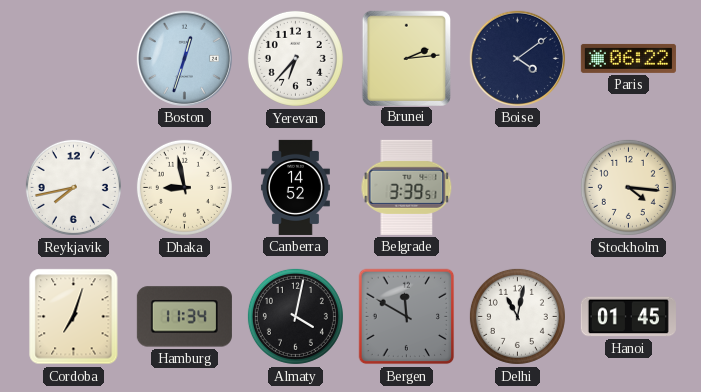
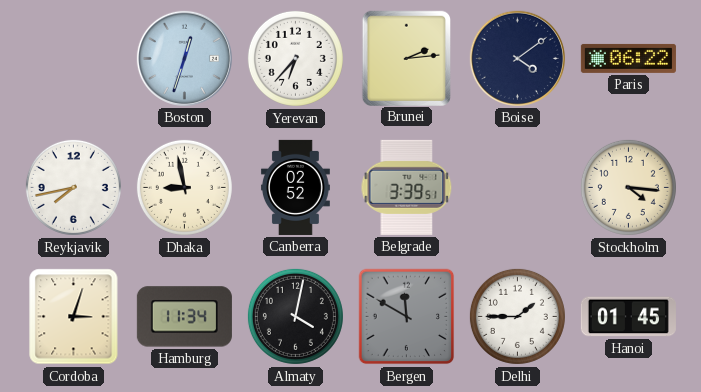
Canberra: 14:52 -> 02:52 (295, 187)
Cordoba: 7:03 -> 3:03 (74, 317)
Delhi: 11:02 -> 1:45 (517, 316)
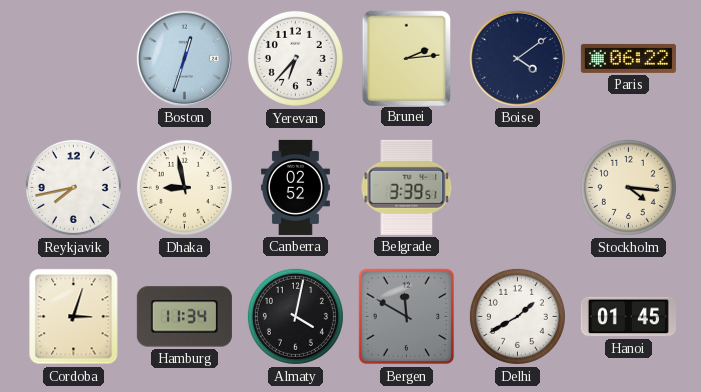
Delhi: 1:45 -> 1:40 (517, 316)
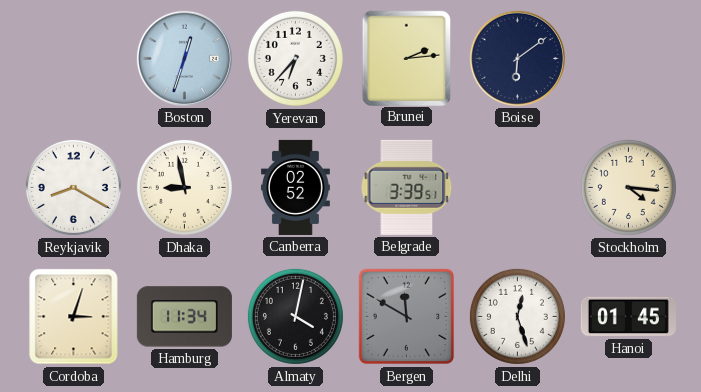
Boise: 4:09 -> 6:09 (517, 58)
Paris: 06:22 -> none (628, 58)
Reykjavik: 7:43 -> 8:20 (73, 187)
Delhi: 1:40 -> 12:27 (517, 316)
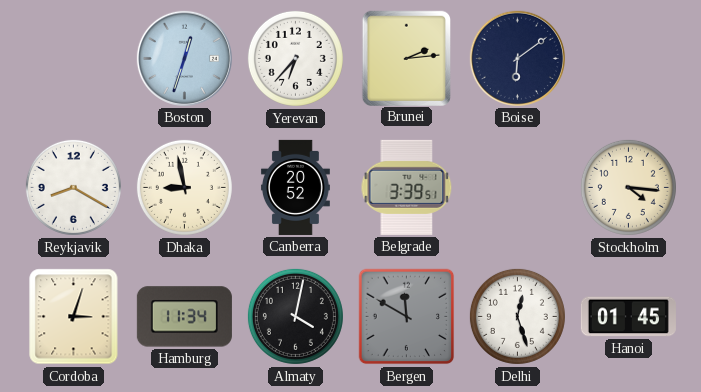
Canberra: 02:52 -> 20:52 (295, 187)
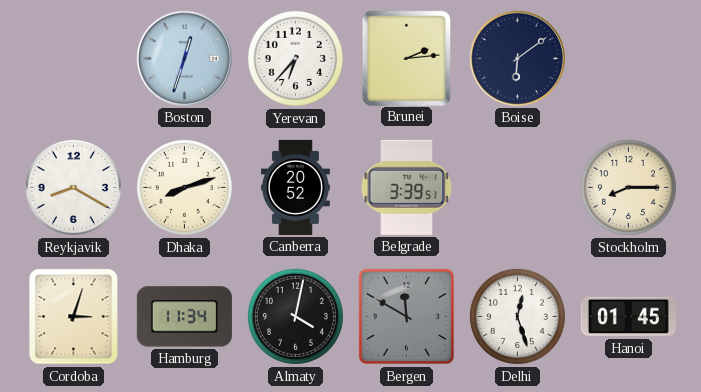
Dhaka: 8:58 -> 8:12 (184, 187)
Stockholm: 4:16 -> 8:15 (628, 187)
